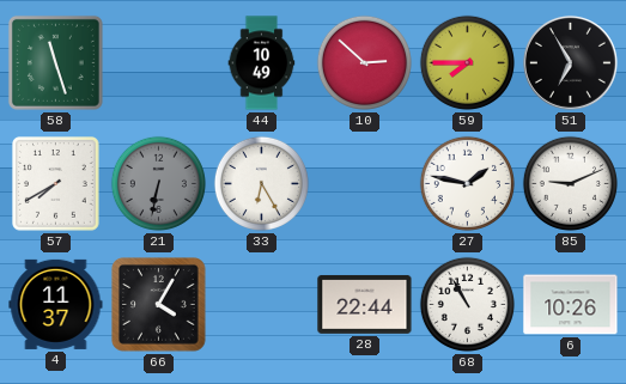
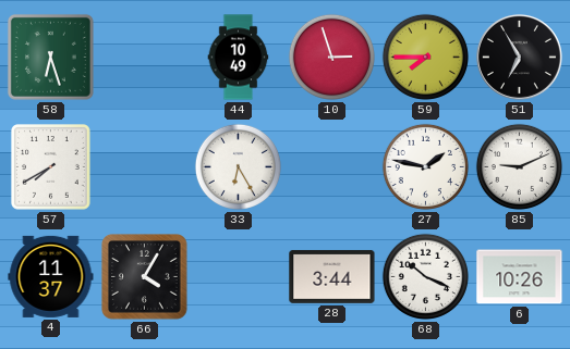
58: 11:27 -> 6:27 (50, 57)
10: 2:52 -> 2:57 (331, 57)
21: 6:32 -> none (158, 183)
28: 22:44 -> 3:44 (332, 276)
68: 10:55 -> 10:19 (425, 276)
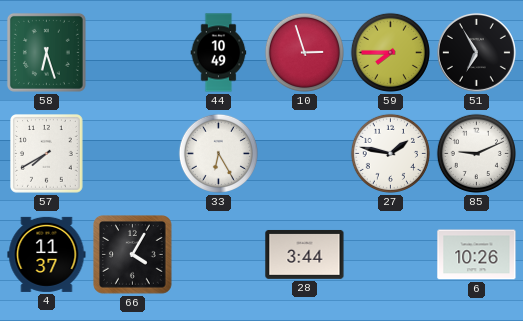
68: 10:19 -> none (425, 276)
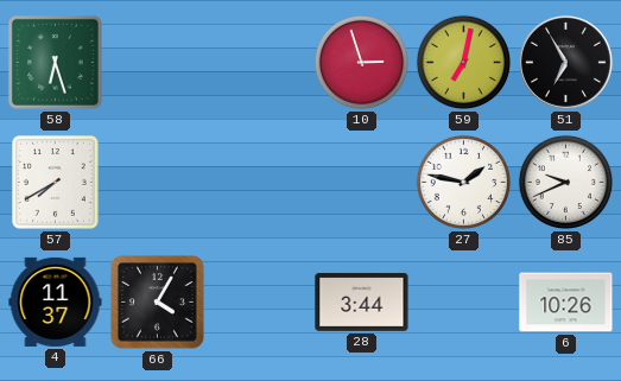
44: 10:49 -> none (219, 53)
59: 7:45 -> 7:02 (463, 62)
33: 6:25 -> none (218, 153)
85: 9:11 -> 9:41 (565, 182)
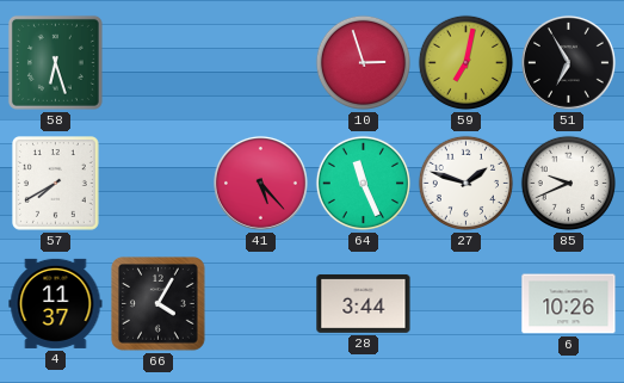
41: none -> 5:23 (260, 183)
64: none -> 11:26 (363, 183)
27: 1:47 -> 1:48 (465, 183)
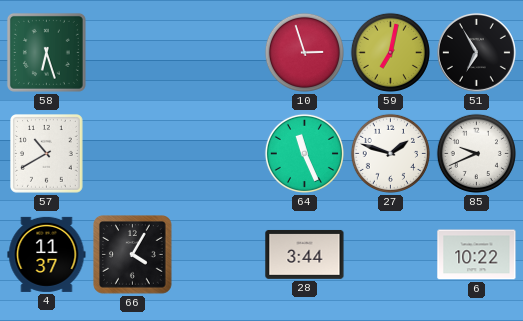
57: 7:40 -> 10:40 (47, 154)
41: 5:23 -> none (260, 183)
6: 10:26 -> 10:22 (477, 255)
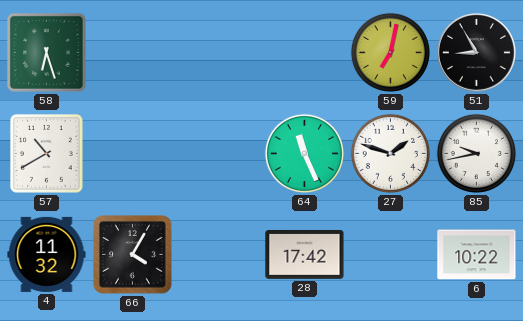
10: 2:57 -> none (304, 52)
51: 6:55 -> 8:55 (476, 52)
85: 9:41 -> 9:43 (476, 153)
4: 11:37 -> 11:32 (47, 254)
28: 3:44 -> 17:42 (305, 254)
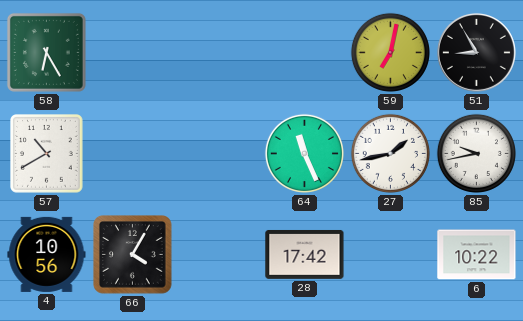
58: 6:27 -> 6:25 (46, 52)
27: 1:48 -> 1:43 (390, 153)
4: 11:32 -> 10:56 (47, 254)
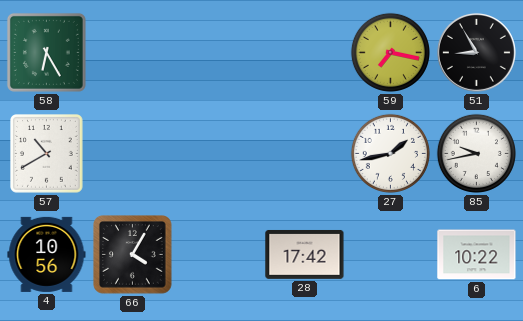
59: 7:02 -> 7:17 (390, 52)
64: 11:26 -> none (304, 153)
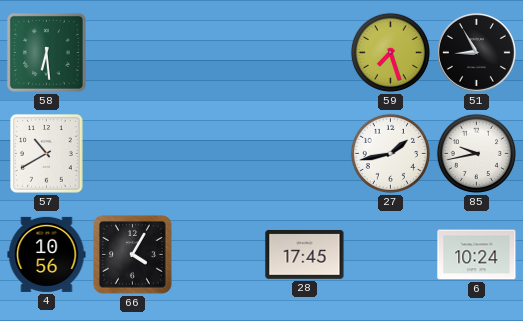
58: 6:25 -> 6:29 (46, 52)
59: 7:17 -> 7:27 (390, 52)
28: 17:42 -> 17:45 (305, 254)
6: 10:22 -> 10:24 (477, 255)
